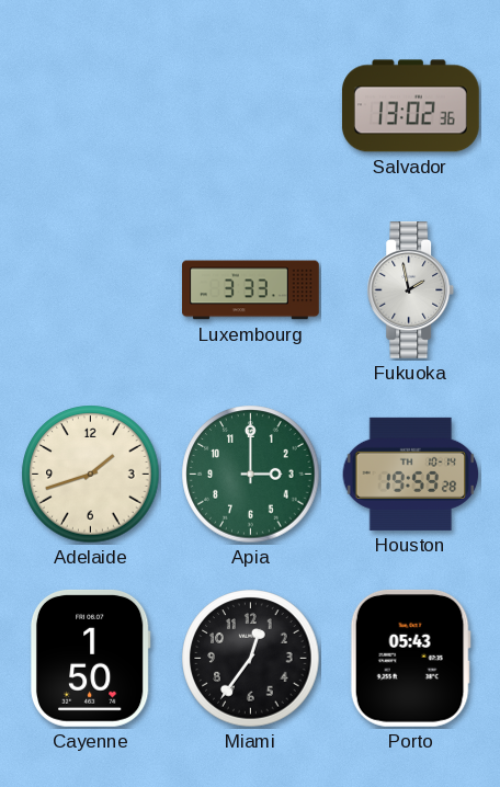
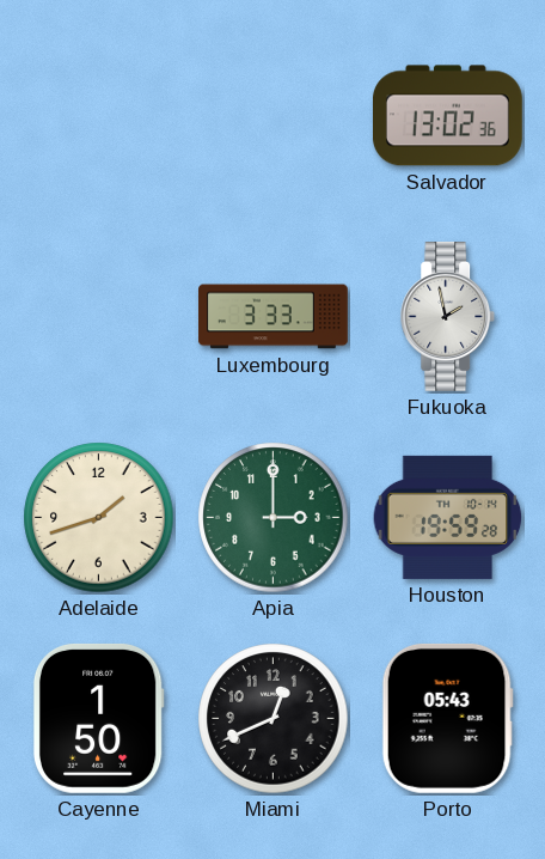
Miami: 12:36 -> 12:41 (274, 719)
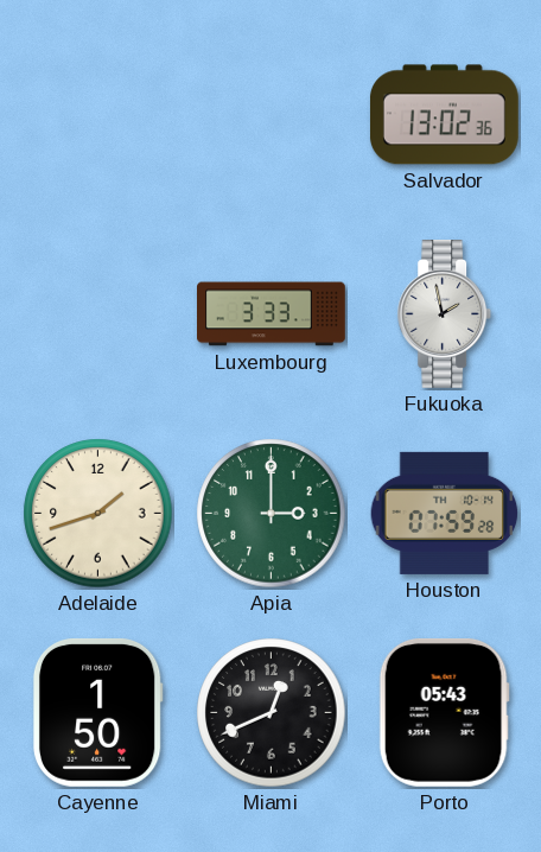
Houston: 19:59 -> 07:59 (445, 513)
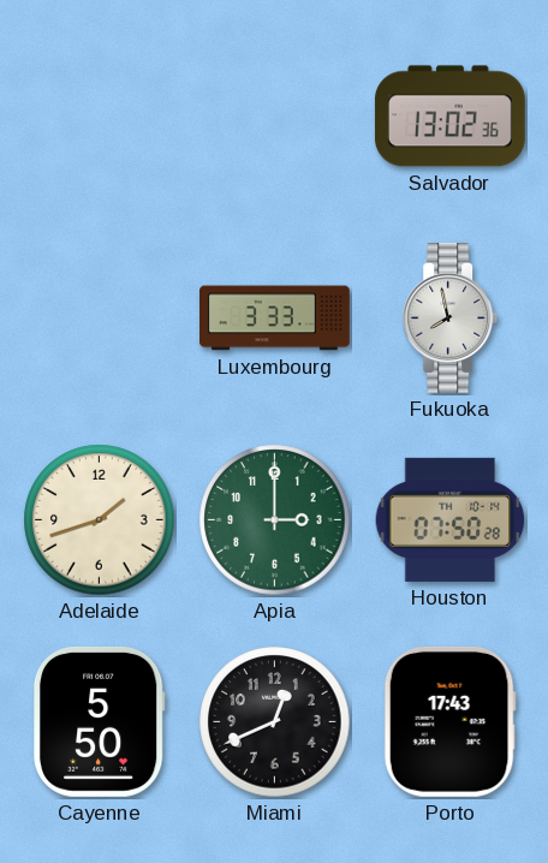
Fukuoka: 1:58 -> 7:58 (451, 319)
Houston: 07:59 -> 07:50 (451, 519)
Cayenne: 1:50 -> 5:50 (99, 721)
Porto: 05:43 -> 17:43 (449, 721)
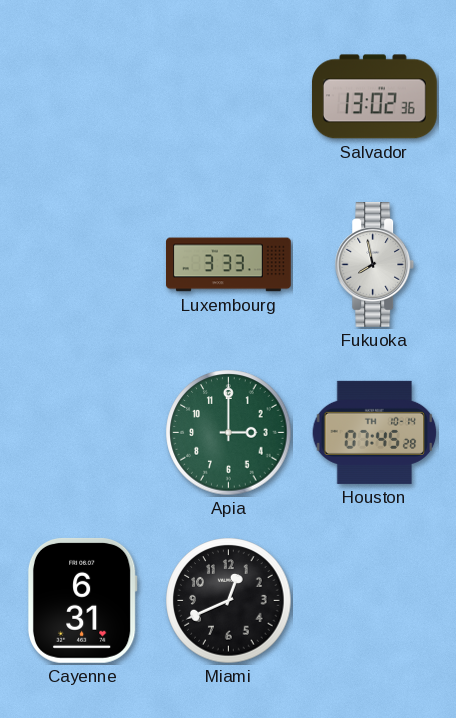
Adelaide: 1:42 -> none (100, 520)
Houston: 07:50 -> 07:45 (375, 432)
Cayenne: 5:50 -> 6:31 (82, 600)
Porto: 17:43 -> none (449, 721)
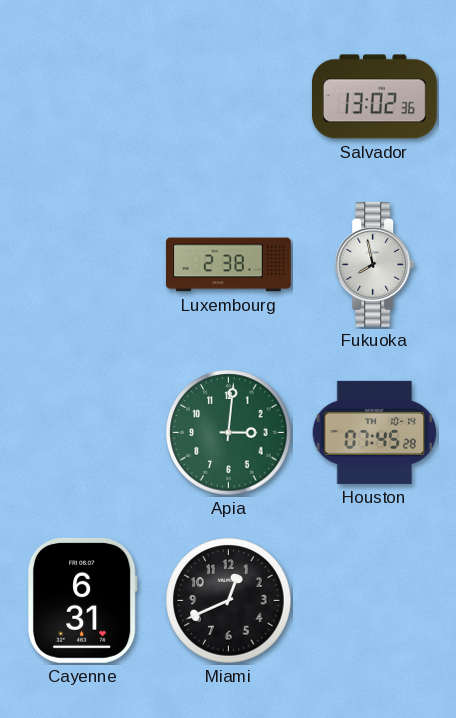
Luxembourg: 3:33 -> 2:38 (229, 265)
Apia: 3:00 -> 3:01 (229, 433)
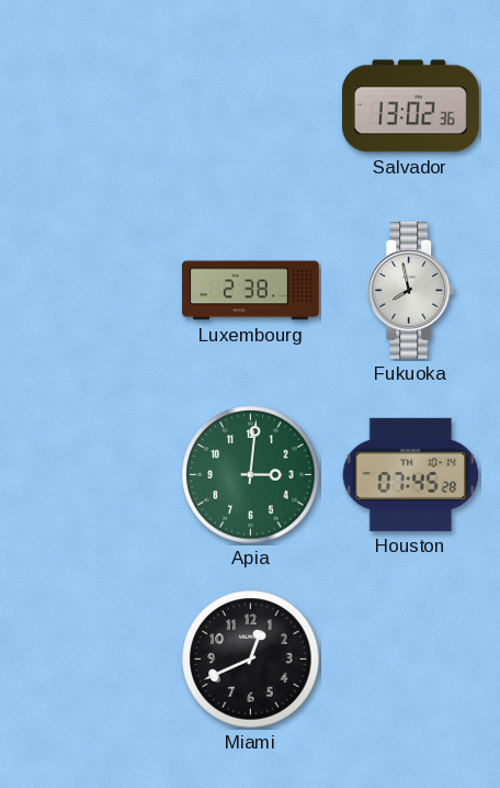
Cayenne: 6:31 -> none (82, 600)
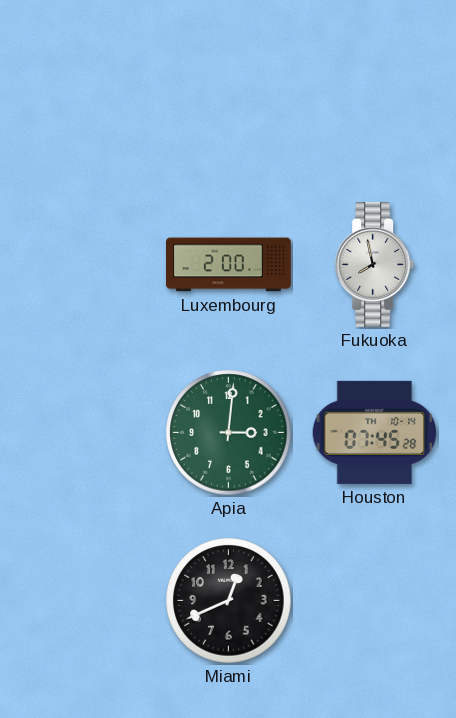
Salvador: 13:02 -> none (410, 106)
Luxembourg: 2:38 -> 2:00 (229, 265)
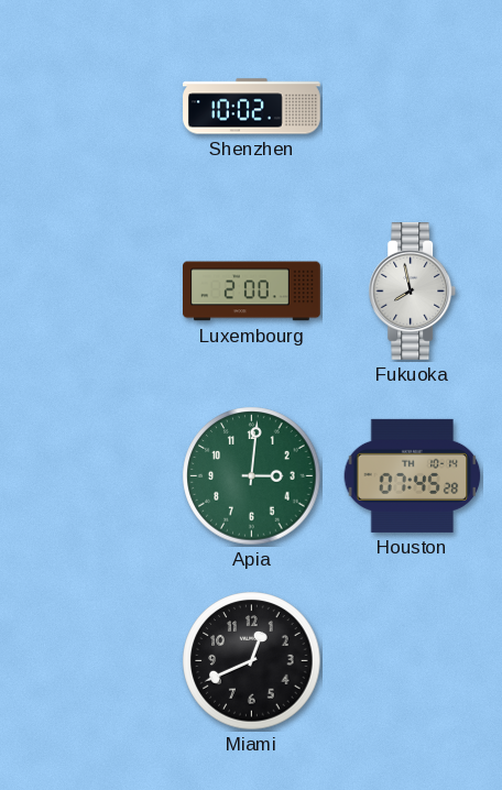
Shenzhen: none -> 10:02 (252, 107)
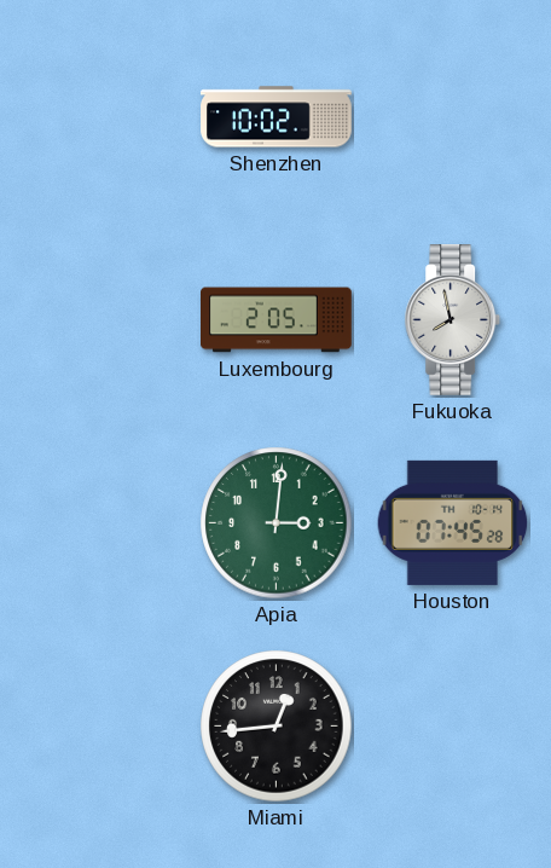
Luxembourg: 2:00 -> 2:05 (277, 320)
Miami: 12:41 -> 12:44 (277, 727)
